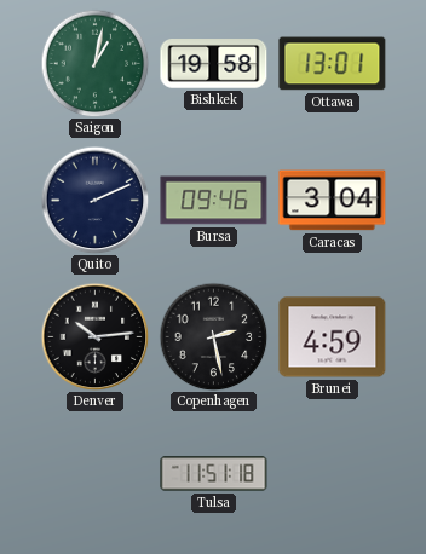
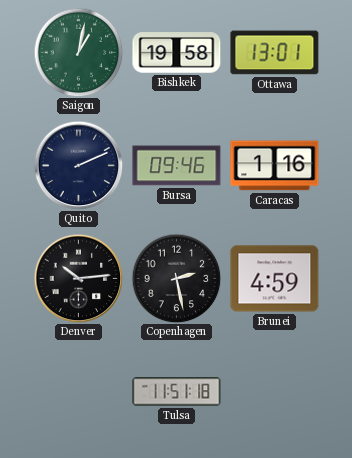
Caracas: 3:04 -> 1:16 (275, 166)
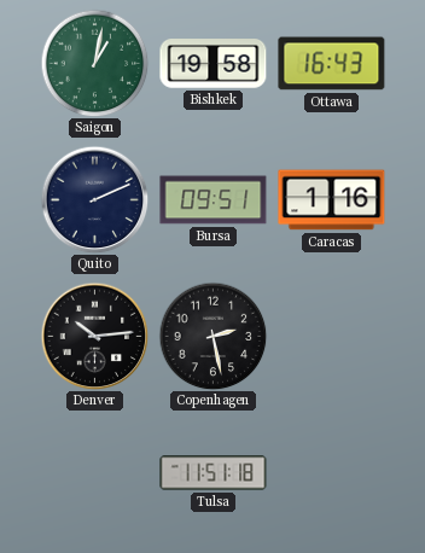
Ottawa: 13:01 -> 16:43 (332, 64)
Bursa: 09:46 -> 09:51 (214, 200)
Brunei: 4:59 -> none (275, 279)
